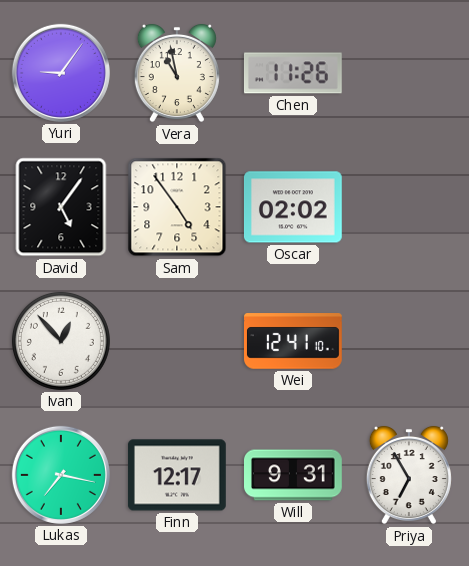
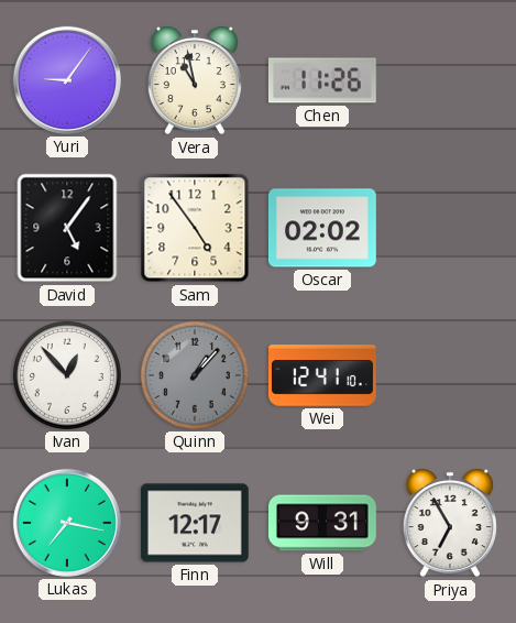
Quinn: none -> 1:07 (195, 375)
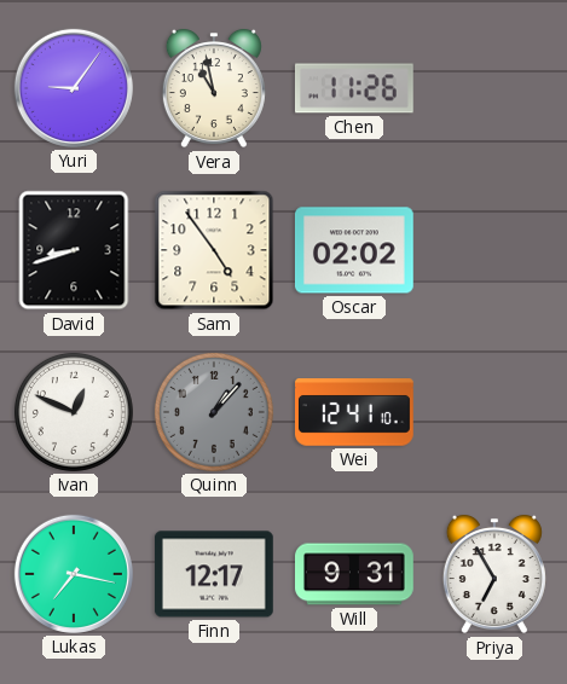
David: 5:06 -> 8:42 (74, 250)
Ivan: 12:53 -> 12:49 (74, 412)
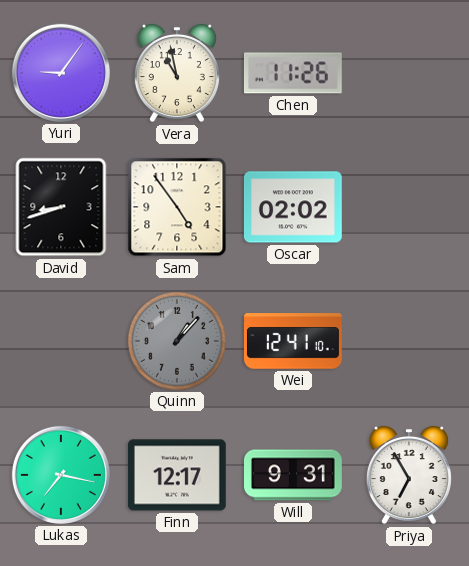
Ivan: 12:49 -> none (74, 412)
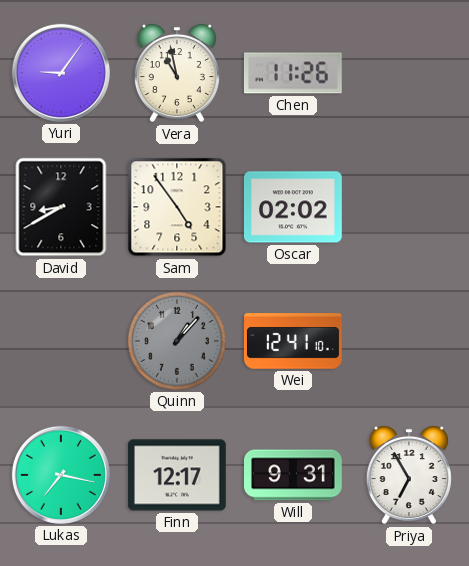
David: 8:42 -> 8:40 (61, 207)
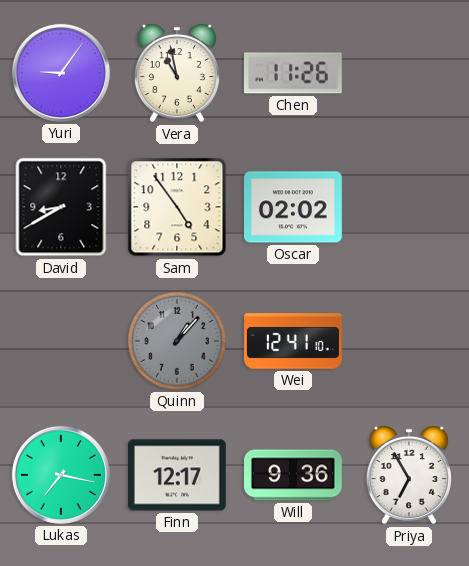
Will: 9:31 -> 9:36 (294, 475)
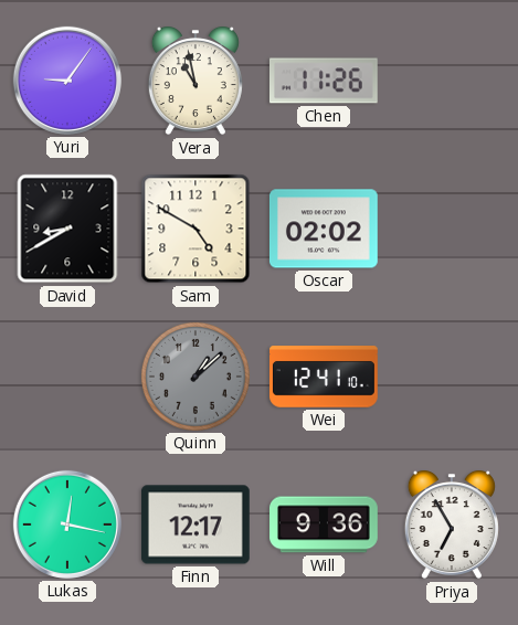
Sam: 4:54 -> 4:50 (195, 229)
Quinn: 1:07 -> 1:08 (195, 377)
Lukas: 7:17 -> 12:17 (67, 525)
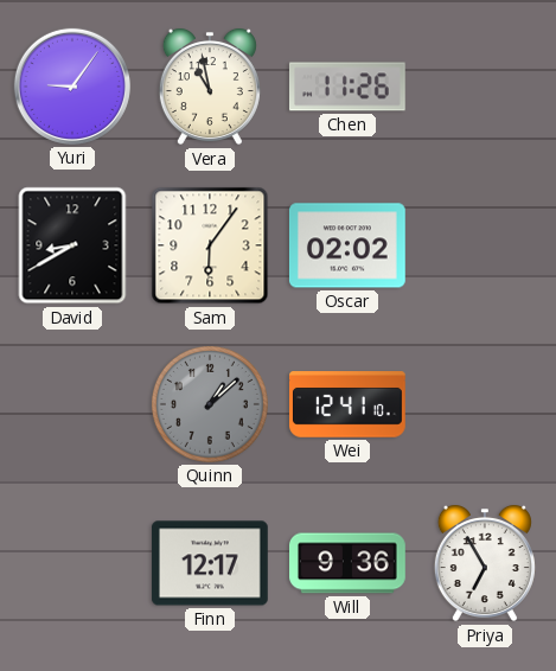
Sam: 4:50 -> 6:06 (210, 245)
Lukas: 12:17 -> none (67, 525)
